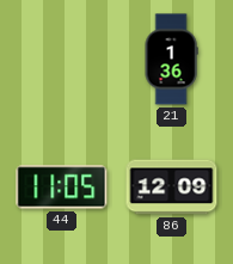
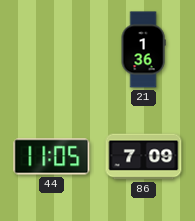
86: 12:09 -> 7:09 (144, 157)
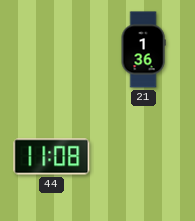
44: 11:05 -> 11:08 (52, 157)
86: 7:09 -> none (144, 157)
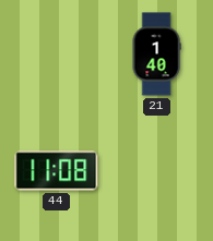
21: 1:36 -> 1:40 (156, 55)
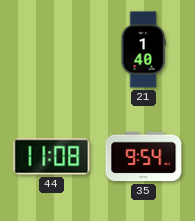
35: none -> 9:54 (144, 157)
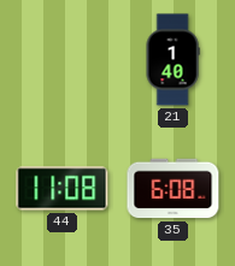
35: 9:54 -> 6:08 (174, 189)
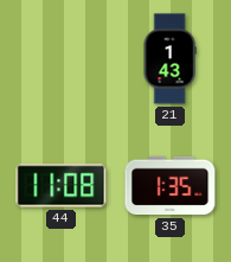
21: 1:40 -> 1:43 (169, 59)
35: 6:08 -> 1:35 (171, 186)
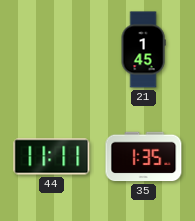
21: 1:43 -> 1:45 (143, 50)
44: 11:08 -> 11:11 (52, 157)
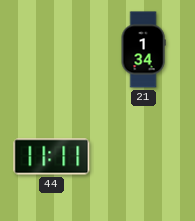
21: 1:45 -> 1:34 (143, 50)
35: 1:35 -> none (144, 157)
